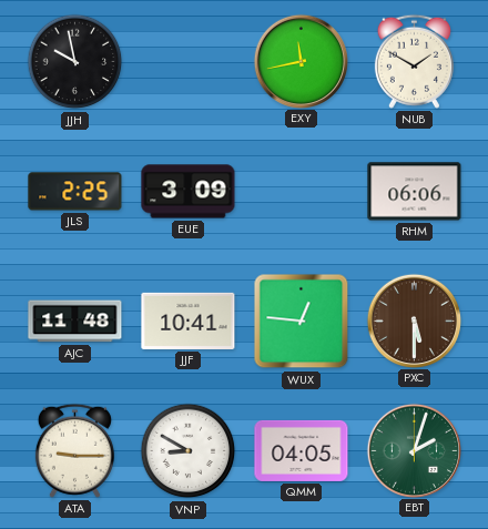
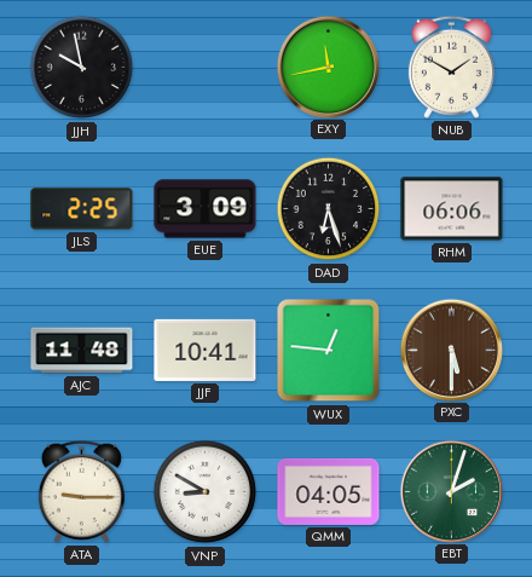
DAD: none -> 6:27 (329, 209)
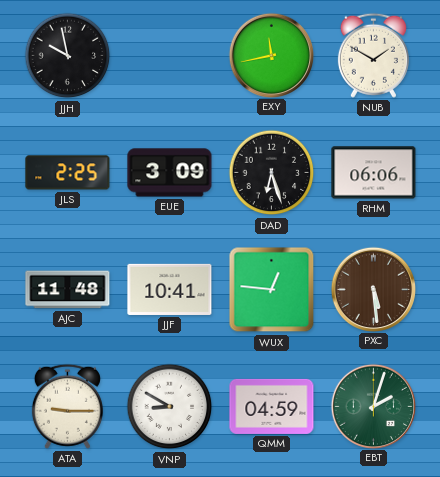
PXC: 5:30 -> 5:29 (373, 289)
QMM: 04:05 -> 04:59 (272, 406)
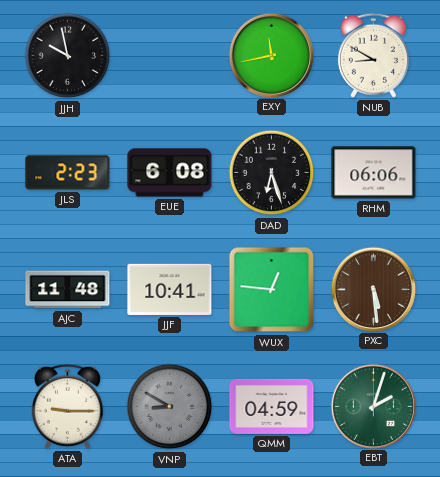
NUB: 1:50 -> 8:50 (373, 55)
JLS: 2:25 -> 2:23 (68, 173)
EUE: 3:09 -> 6:08 (170, 173)
VNP dial: white -> grey (170, 407)
